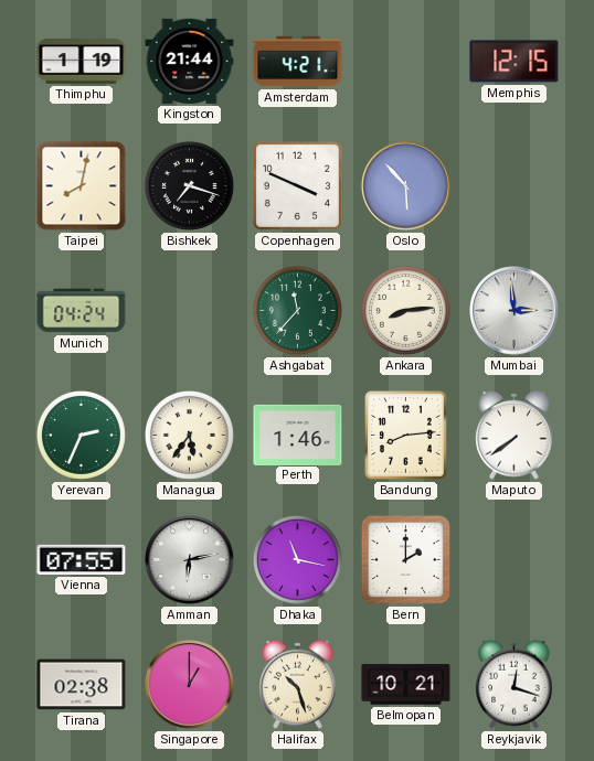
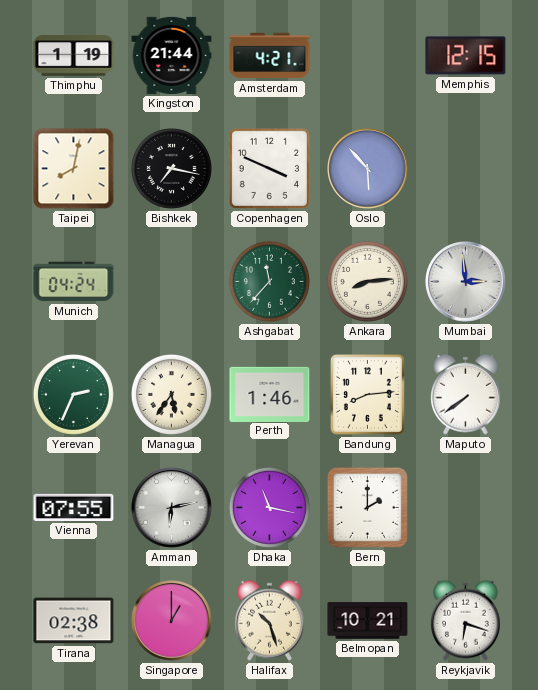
Bishkek: 7:18 -> 7:17 (171, 168)
Reykjavik: 12:18 -> 6:18 (466, 620)
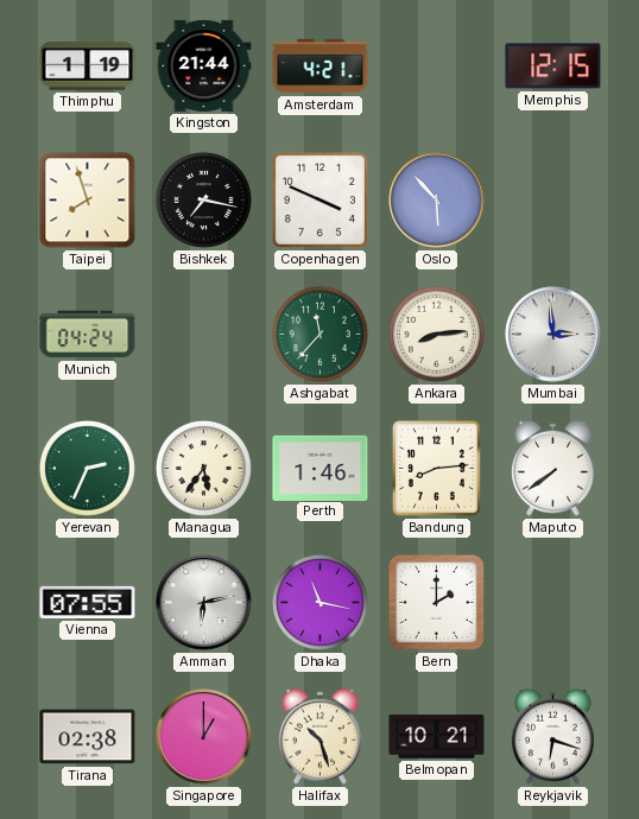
Taipei: 8:02 -> 7:57 (88, 201)
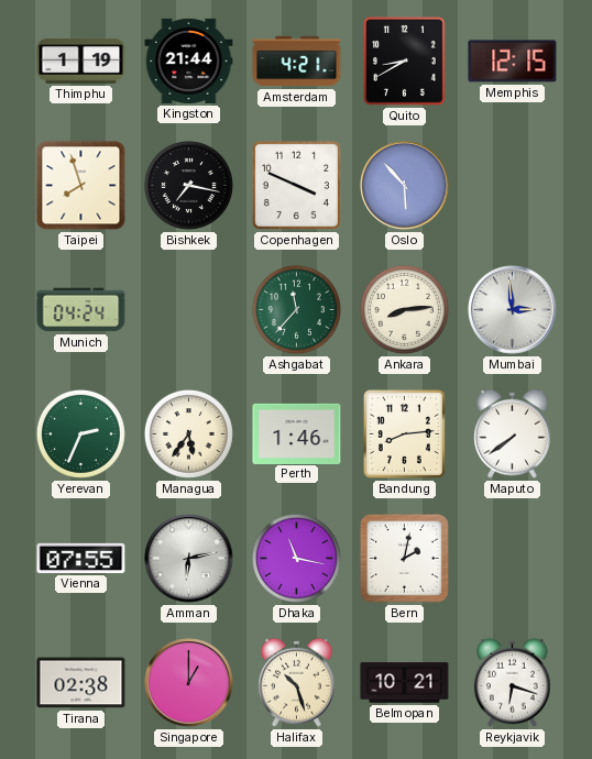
Quito: none -> 8:40 (404, 61)
Bern: 2:00 -> 2:02 (404, 558)
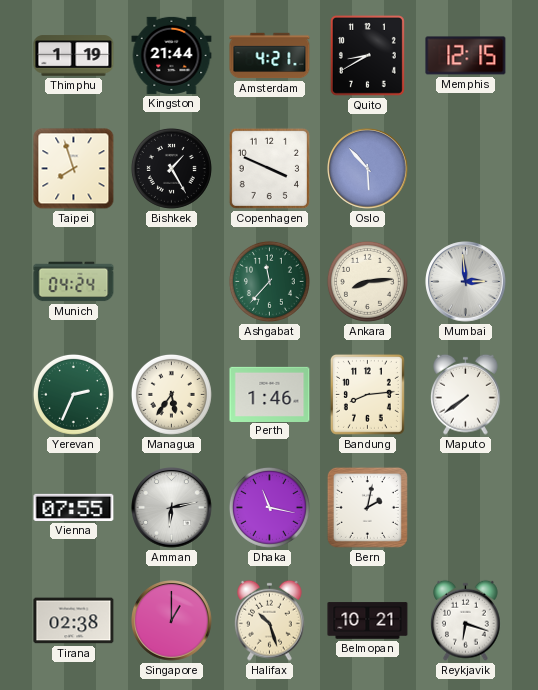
Bishkek: 7:17 -> 1:25 (171, 168)
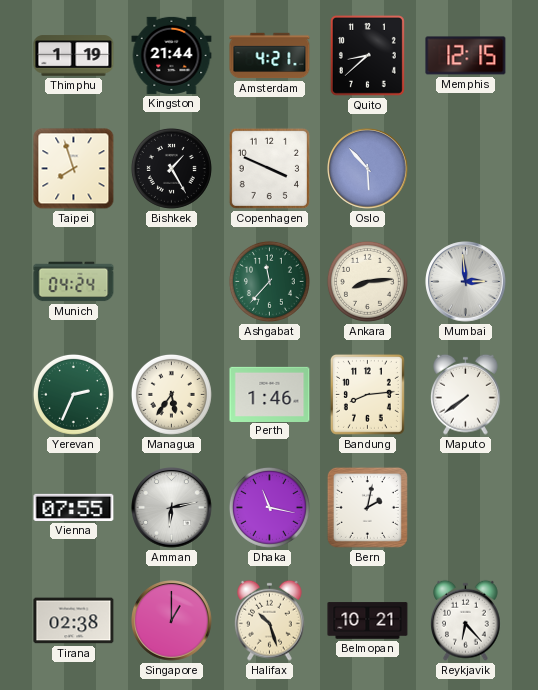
Quito: 8:40 -> 8:38 (367, 55)
Reykjavik: 6:18 -> 6:23 (466, 620)
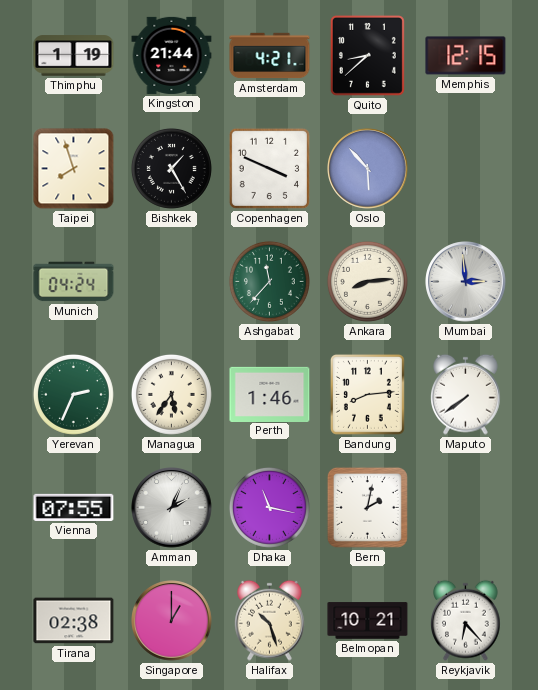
Amman: 6:13 -> 2:04 (172, 508)
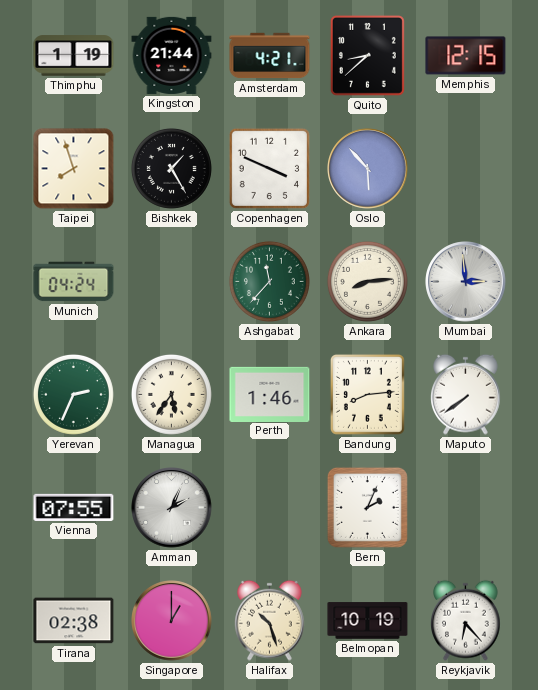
Dhaka: 11:17 -> none (269, 507)
Bern: 2:02 -> 2:04 (367, 507)
Belmopan: 10:21 -> 10:19 (368, 621)
